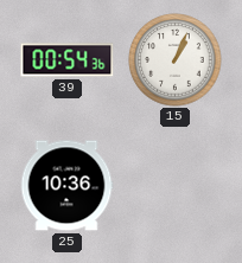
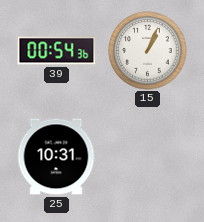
25: 10:36 -> 10:31 (56, 157)
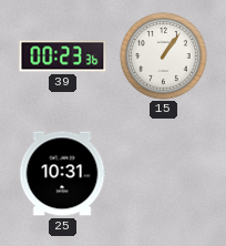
39: 00:54 -> 00:23 (63, 57)
15: 1:04 -> 1:06 (164, 57)
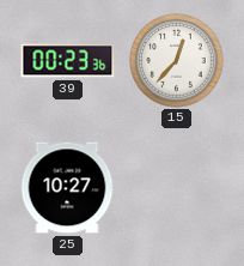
15: 1:06 -> 12:37 (177, 61)
25: 10:31 -> 10:27 (67, 188)
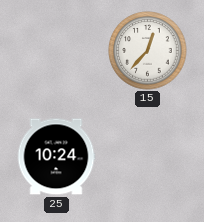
39: 00:23 -> none (68, 61)
25: 10:27 -> 10:24 (56, 157)
